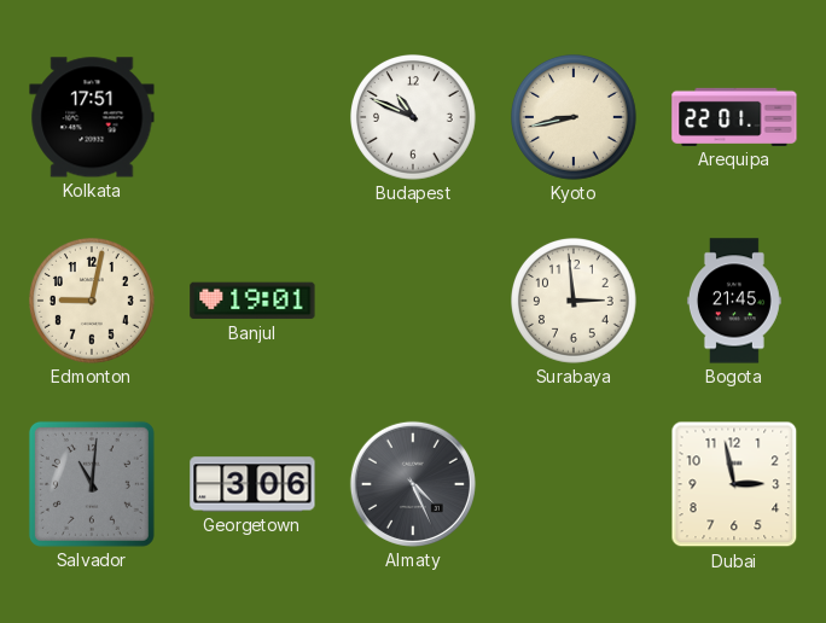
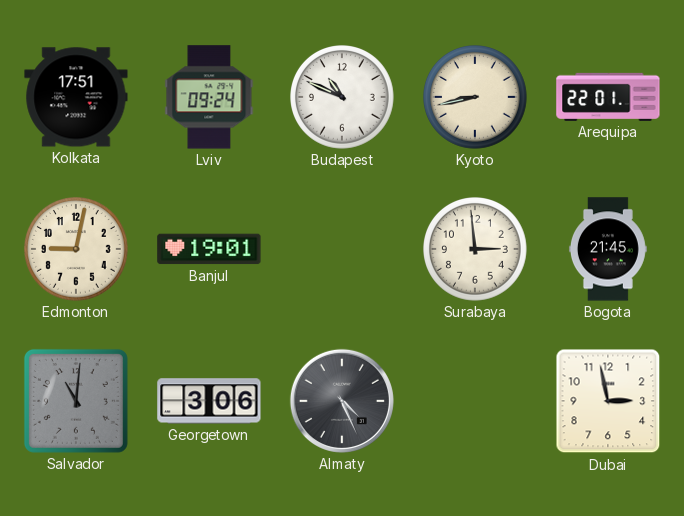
Lviv: none -> 09:24 (209, 97)
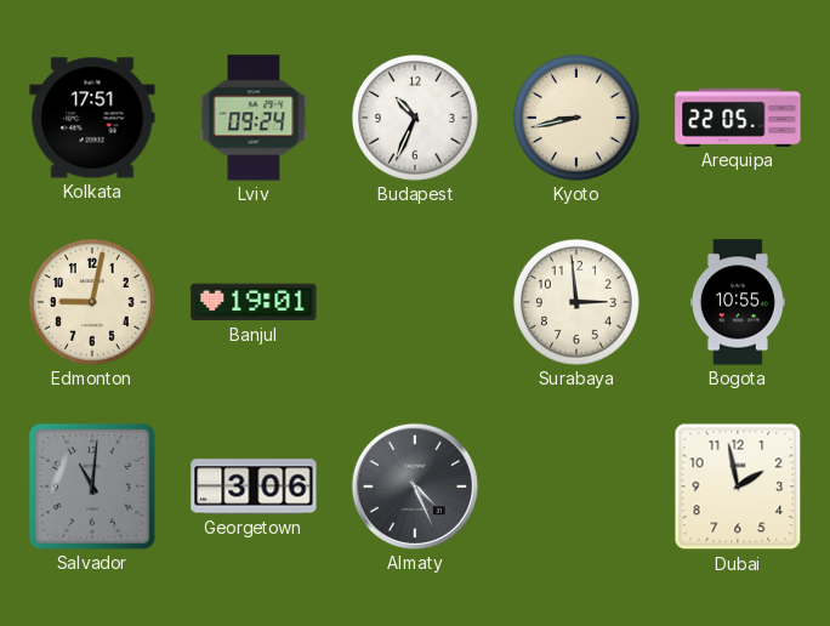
Budapest: 10:49 -> 10:34 (416, 119)
Arequipa: 22:01 -> 22:05 (738, 118)
Bogota: 21:45 -> 10:55 (738, 302)
Dubai: 2:58 -> 1:58 (738, 486)
